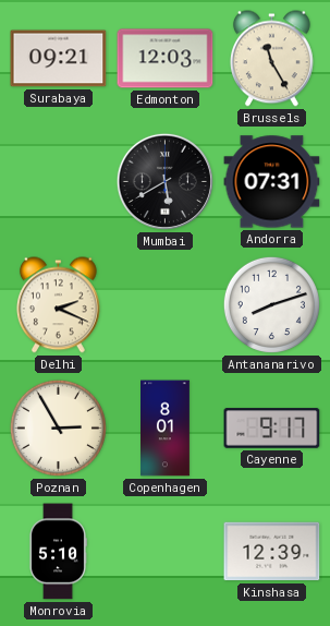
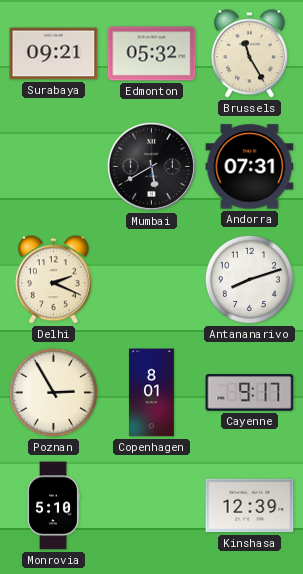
Edmonton: 12:03 -> 05:32 (152, 54)
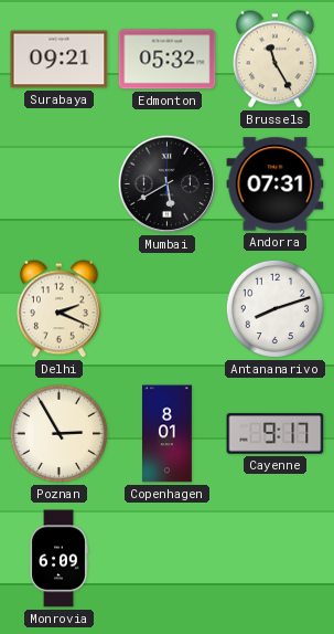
Monrovia: 5:10 -> 6:09 (58, 559)
Kinshasa: 12:39 -> none (250, 506)
